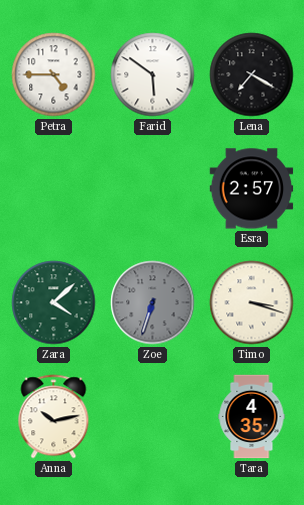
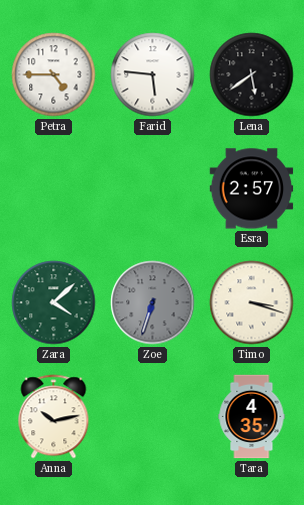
Farid: 5:51 -> 5:46 (153, 75)
Lena: 7:20 -> 5:39 (252, 75)
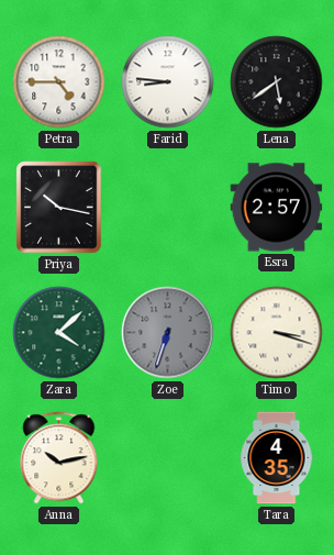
Farid: 5:46 -> 8:46 (168, 82)
Priya: none -> 10:17 (59, 208)
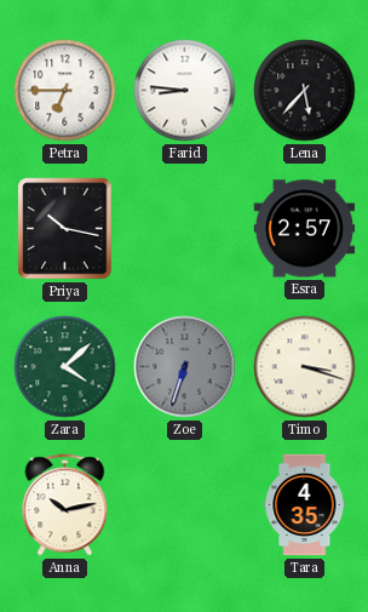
Petra: 4:45 -> 6:45 (65, 91)
Lena: 5:39 -> 5:37 (305, 91)
